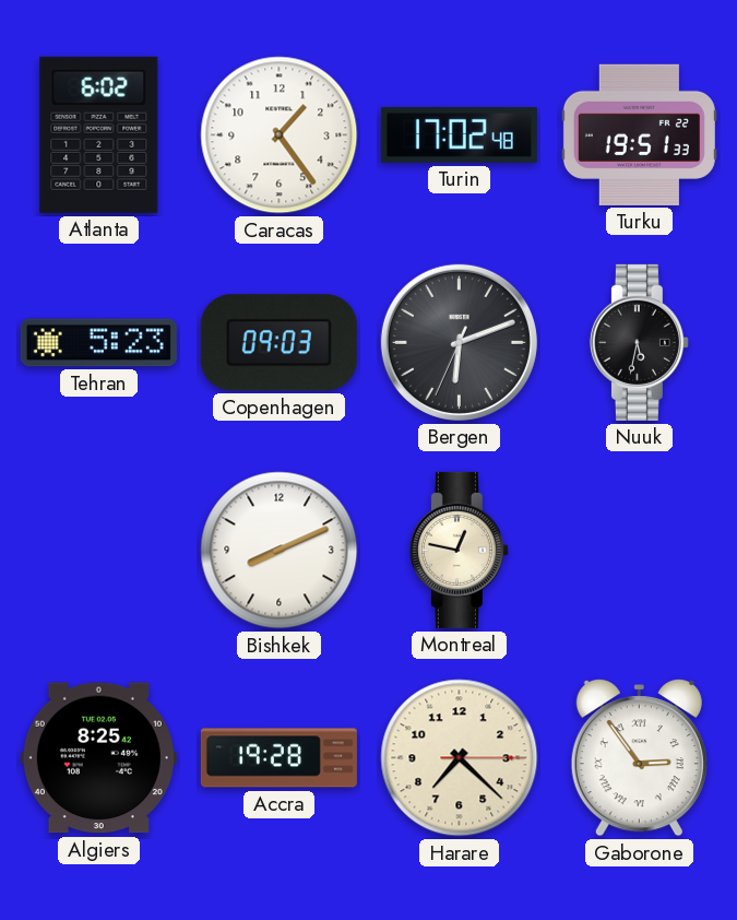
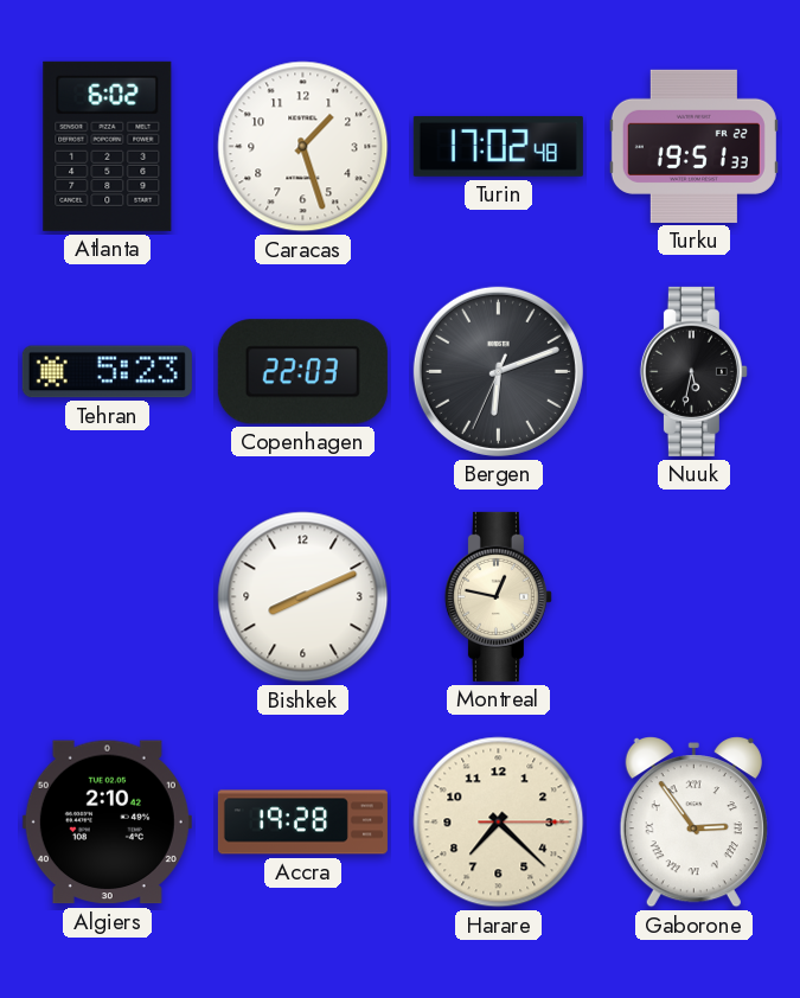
Caracas: 1:24 -> 1:27 (303, 147)
Copenhagen: 09:03 -> 22:03 (302, 372)
Algiers: 8:25 -> 2:10 (107, 823)
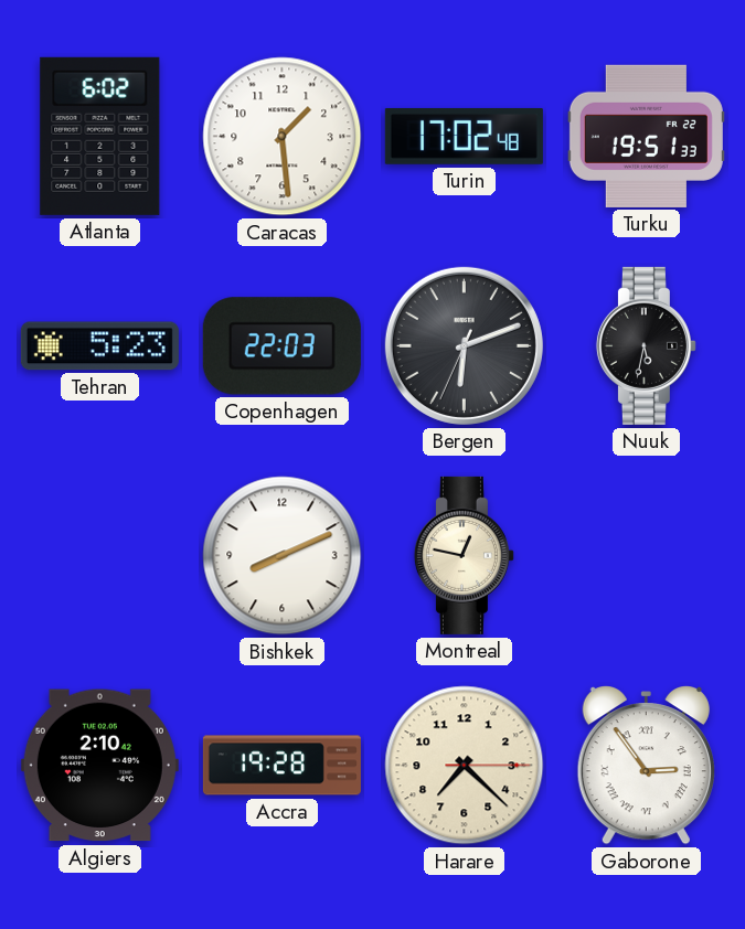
Caracas: 1:27 -> 1:29 (283, 137)
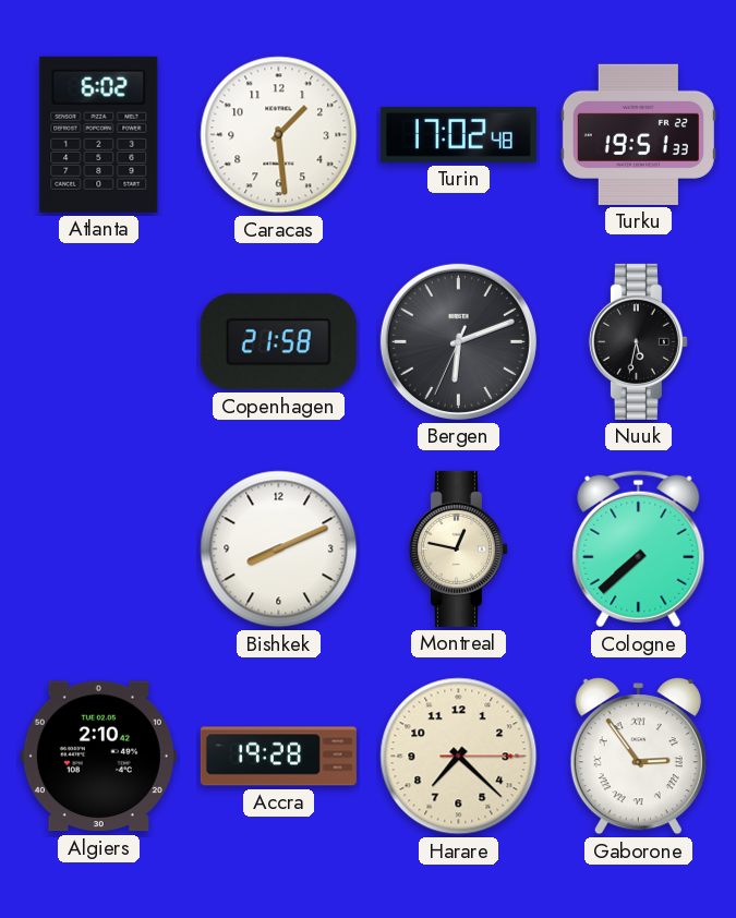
Tehran: 5:23 -> none (99, 346)
Copenhagen: 22:03 -> 21:58 (278, 342)
Cologne: none -> 7:38 (639, 549)
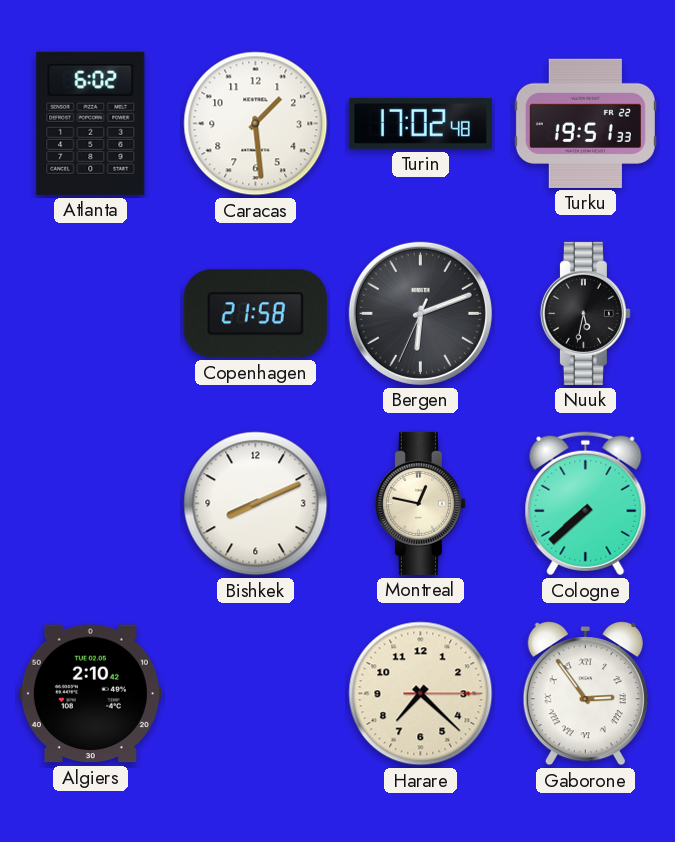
Accra: 19:28 -> none (278, 757)
